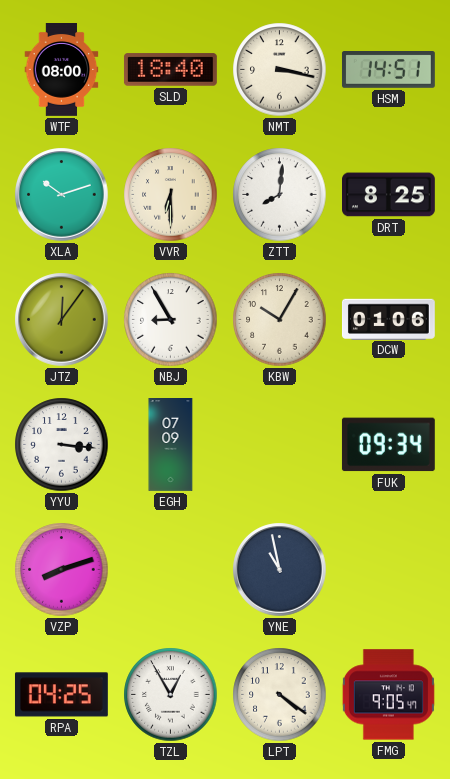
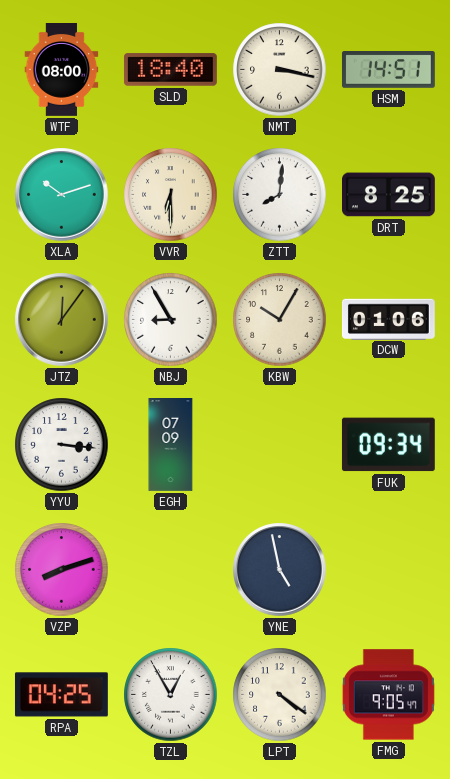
YNE: 10:58 -> 4:58 (280, 570)
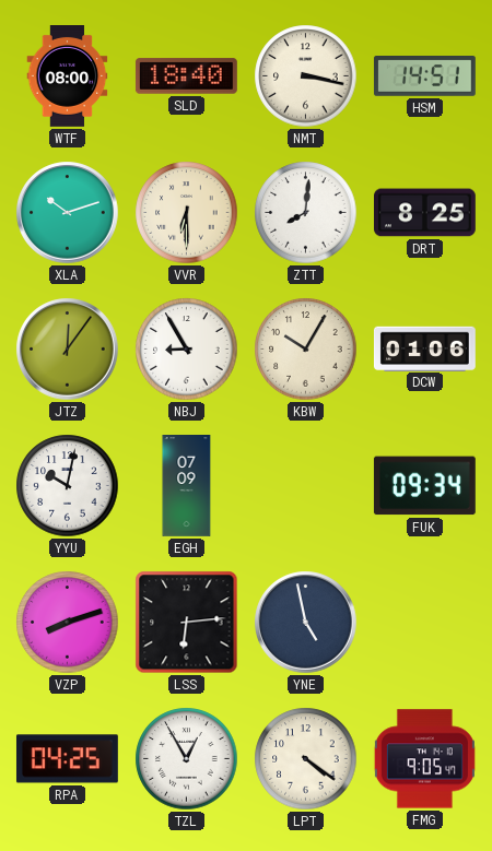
YYU: 3:16 -> 10:02 (68, 486)
LSS: none -> 6:14 (187, 623)
